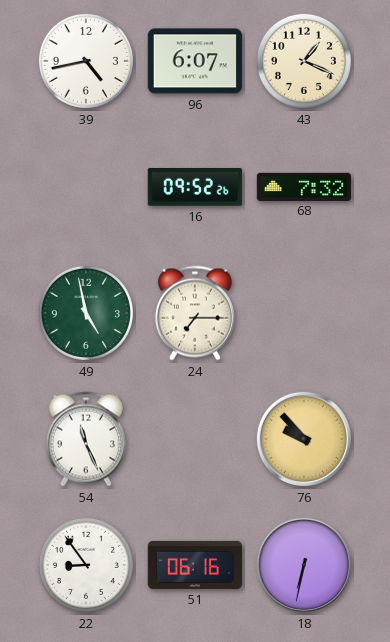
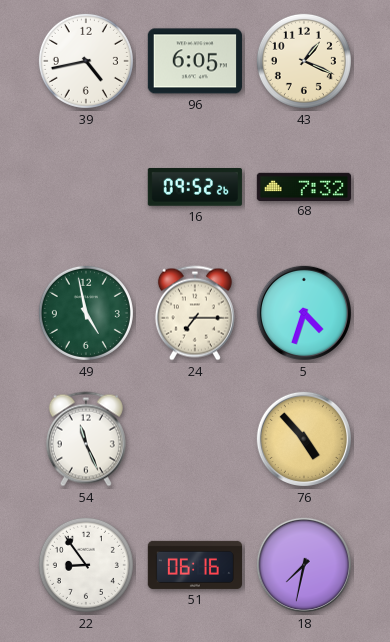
96: 6:07 -> 6:05 (195, 61)
5: none -> 4:33 (304, 313)
76: 9:53 -> 4:53 (304, 439)
18: 6:32 -> 7:32 (304, 565)
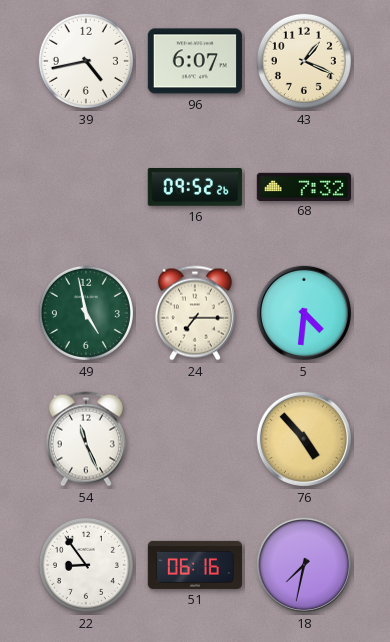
96: 6:05 -> 6:07 (195, 61)
5: 4:33 -> 4:31 (304, 313)
